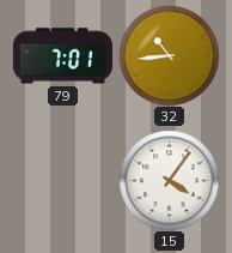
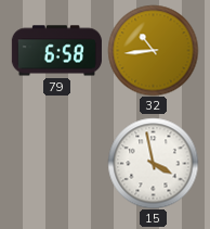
79: 7:01 -> 6:58 (56, 51)
15: 4:06 -> 3:58 (153, 163)
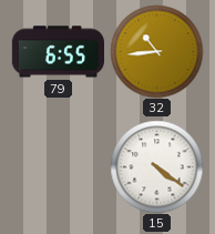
79: 6:58 -> 6:55 (58, 52)
15: 3:58 -> 4:21 (156, 166)
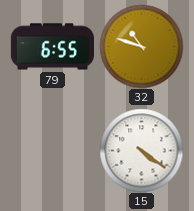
32: 10:44 -> 10:48 (141, 46)
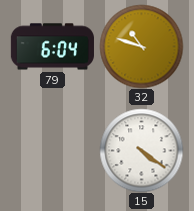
79: 6:55 -> 6:04 (52, 47)
